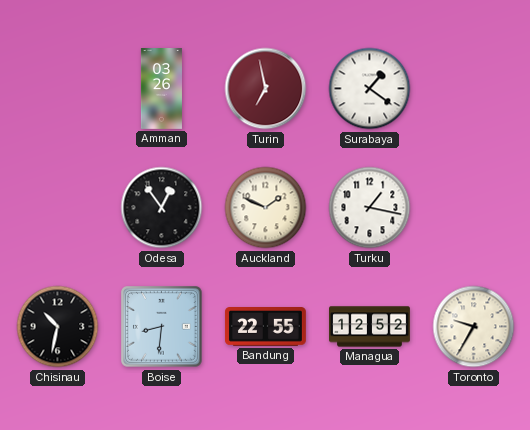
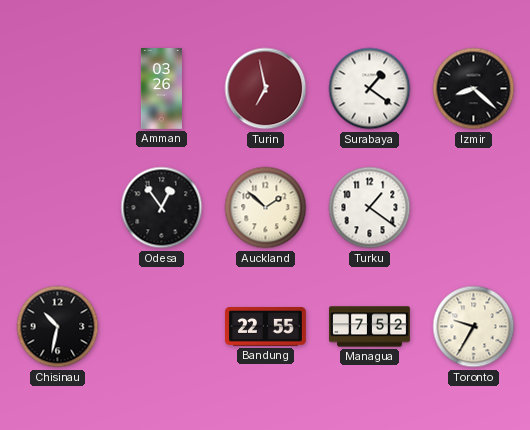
Izmir: none -> 8:22 (474, 89)
Auckland: 1:49 -> 1:52 (266, 208)
Turku: 1:17 -> 1:21 (370, 208)
Boise: 8:31 -> none (162, 327)
Managua: 12:52 -> 7:52 (370, 327)
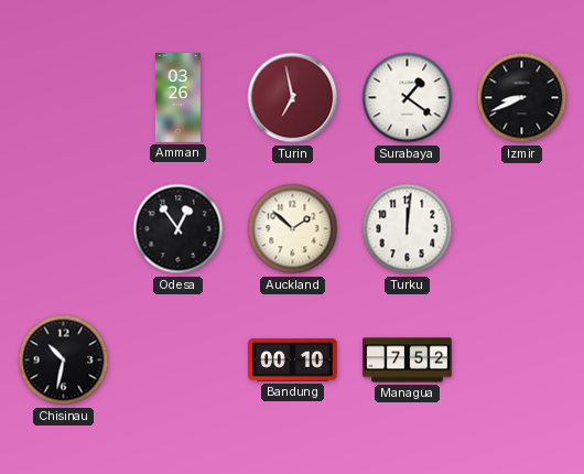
Izmir: 8:22 -> 8:41 (522, 98)
Turku: 1:21 -> 12:01 (408, 229)
Bandung: 22:55 -> 00:10 (292, 360)
Toronto: 9:35 -> none (474, 327)
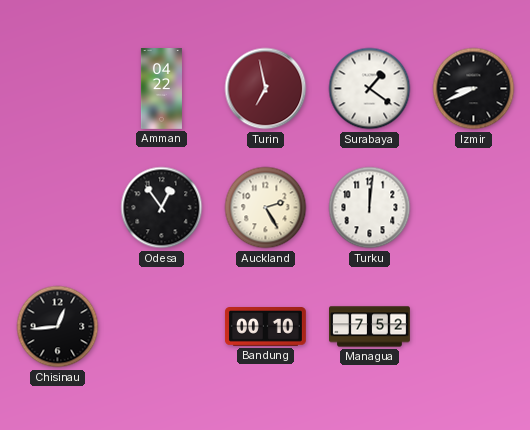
Amman: 03:26 -> 04:22 (161, 89)
Auckland: 1:52 -> 2:25 (266, 208)
Chisinau: 10:32 -> 12:44 (58, 327)
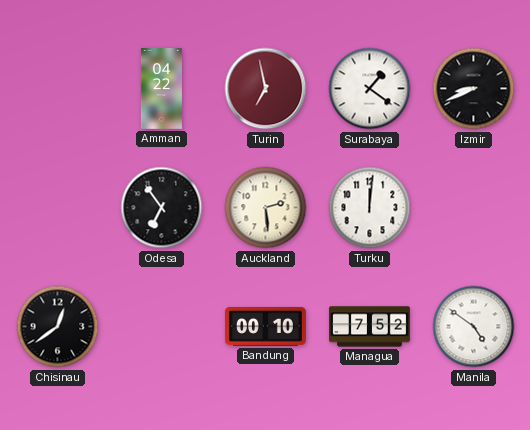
Odesa: 12:54 -> 6:54 (162, 208)
Auckland: 2:25 -> 2:29 (266, 208)
Chisinau: 12:44 -> 12:39 (58, 327)
Manila: none -> 4:51 (474, 327)
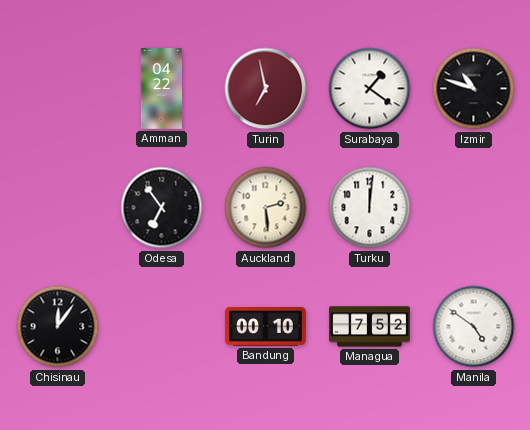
Izmir: 8:41 -> 10:48 (474, 89)
Chisinau: 12:39 -> 12:06 (58, 327)
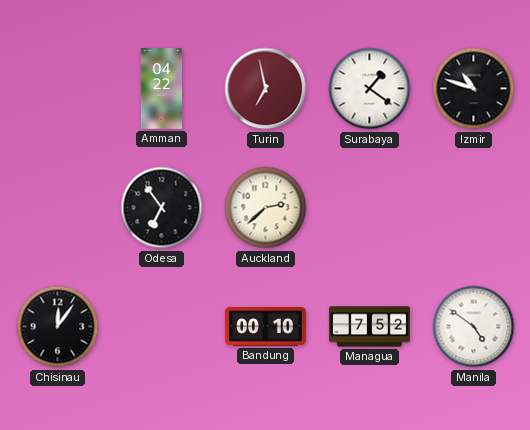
Auckland: 2:29 -> 2:38 (266, 208)
Turku: 12:01 -> none (370, 208)
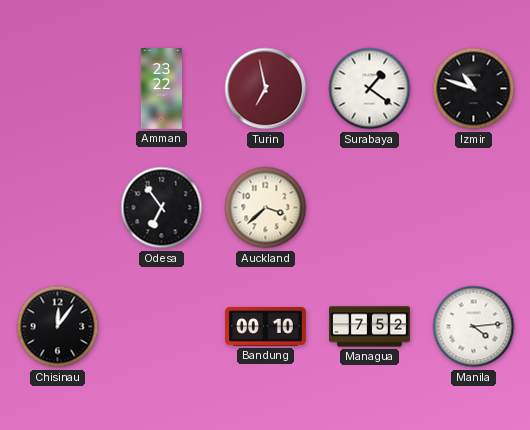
Amman: 04:22 -> 23:22 (161, 89)
Auckland: 2:38 -> 3:38 (266, 208)
Manila: 4:51 -> 4:14 (474, 327)
